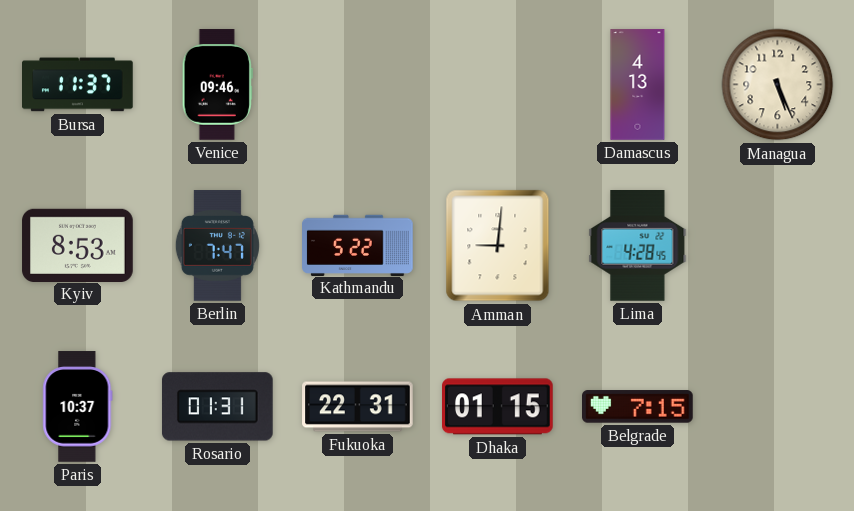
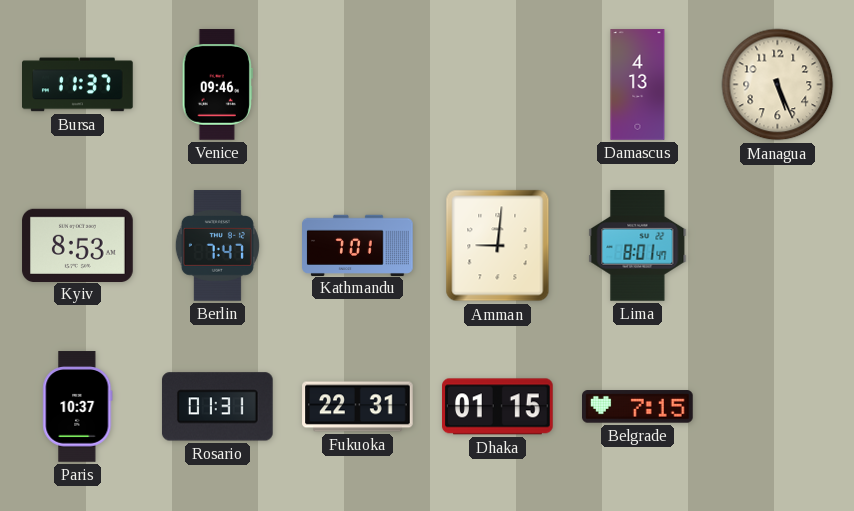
Kathmandu: 5:22 -> 7:01 (358, 245)
Lima: 4:28 -> 8:01 (638, 246)
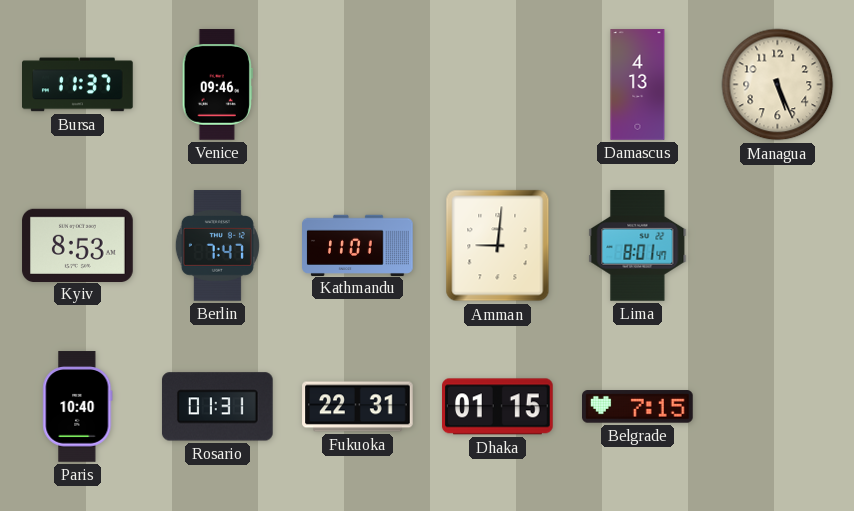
Kathmandu: 7:01 -> 11:01 (358, 245)
Paris: 10:37 -> 10:40 (78, 407)
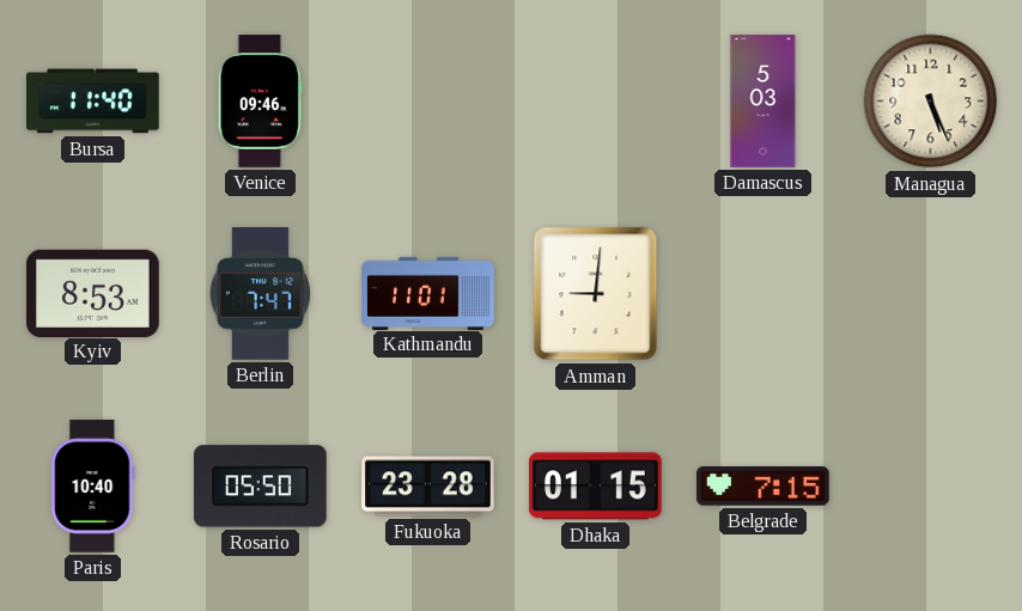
Bursa: 11:37 -> 11:40 (93, 102)
Damascus: 4:13 -> 5:03 (764, 102)
Lima: 8:01 -> none (638, 246)
Rosario: 01:31 -> 05:50 (260, 487)
Fukuoka: 22:31 -> 23:28 (428, 487)
